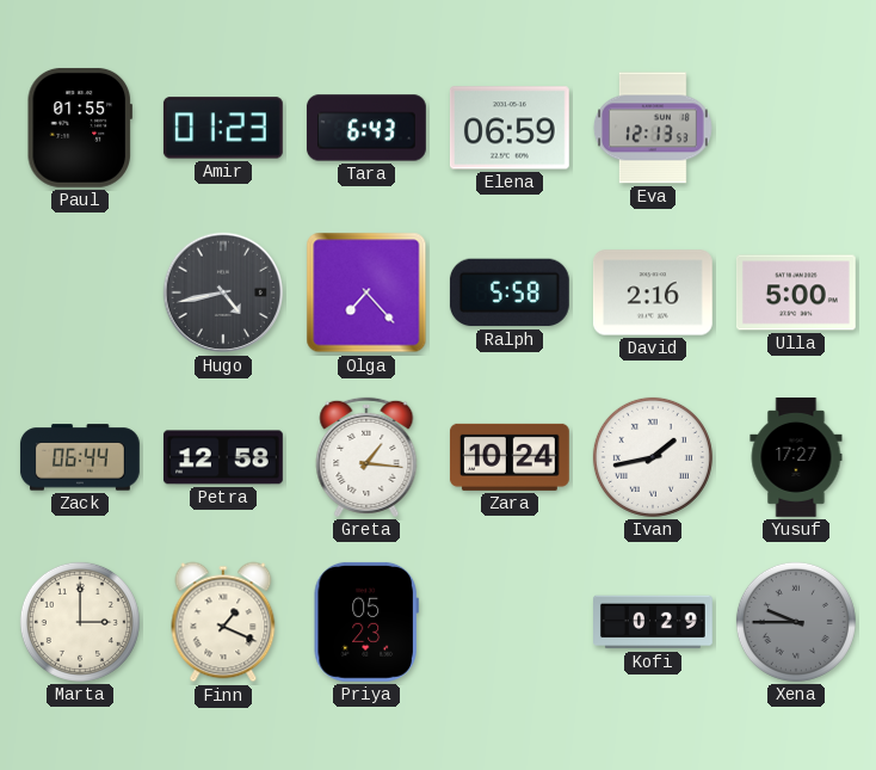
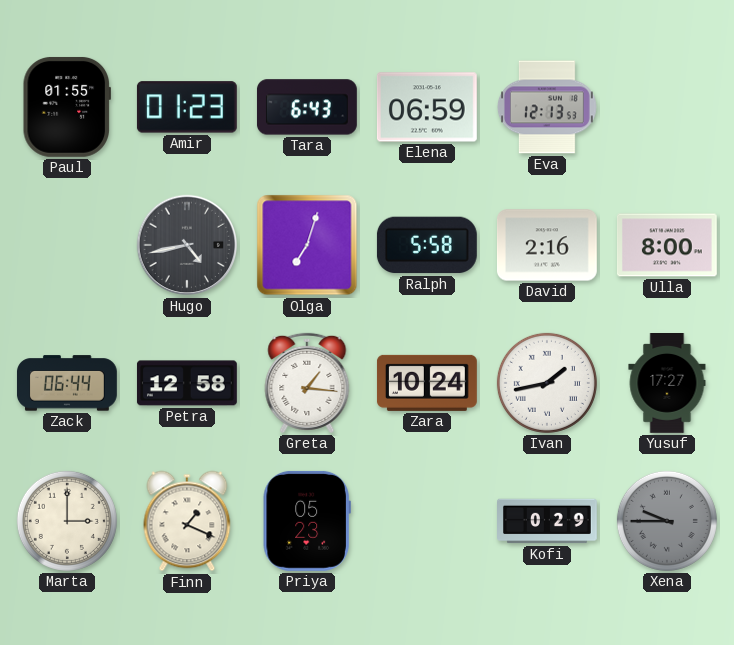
Olga: 7:23 -> 7:03 (307, 245)
Ulla: 5:00 -> 8:00 (667, 245)
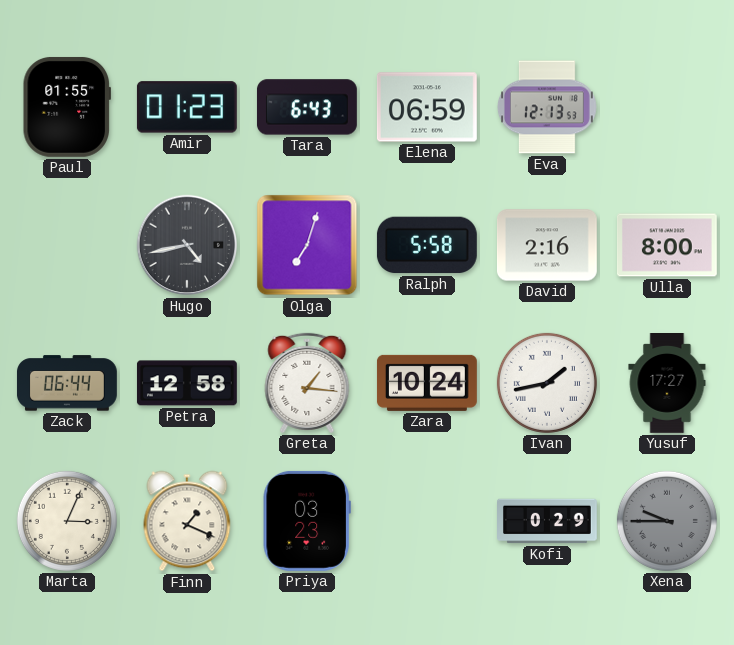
Marta: 3:00 -> 3:04 (67, 521)
Priya: 05:23 -> 03:23 (307, 521)
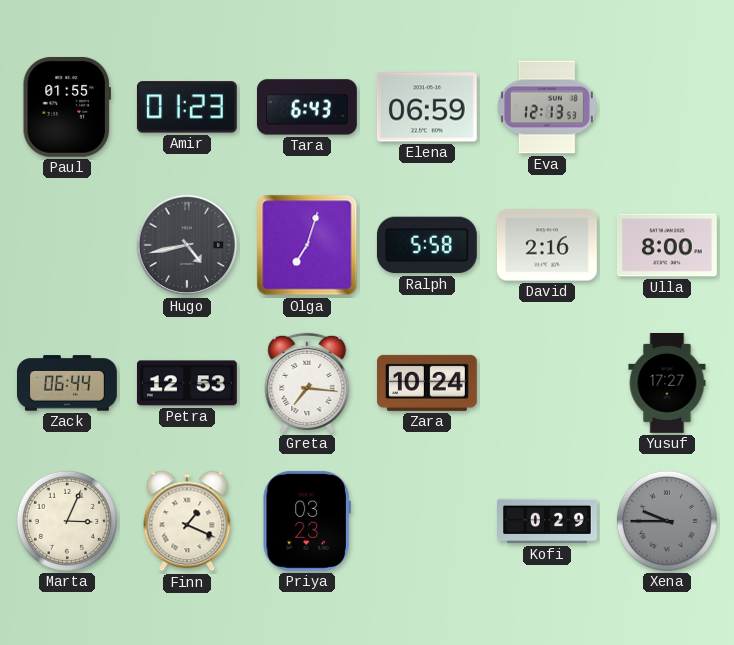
Petra: 12:58 -> 12:53 (187, 383)
Greta: 1:16 -> 7:16 (307, 383)
Ivan: 1:43 -> none (547, 383)
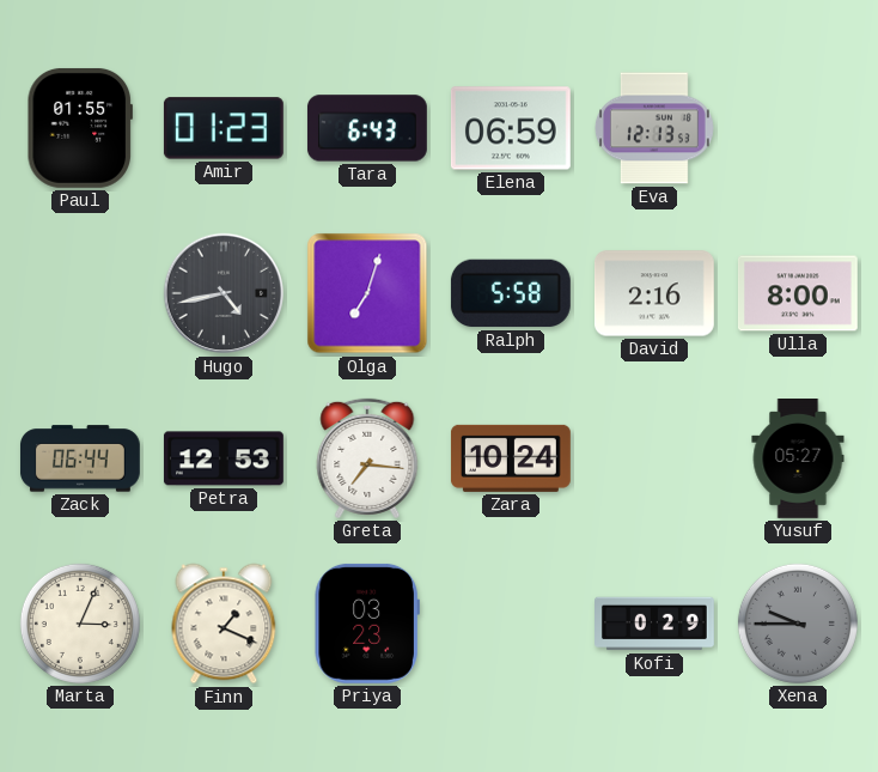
Yusuf: 17:27 -> 05:27 (798, 460)
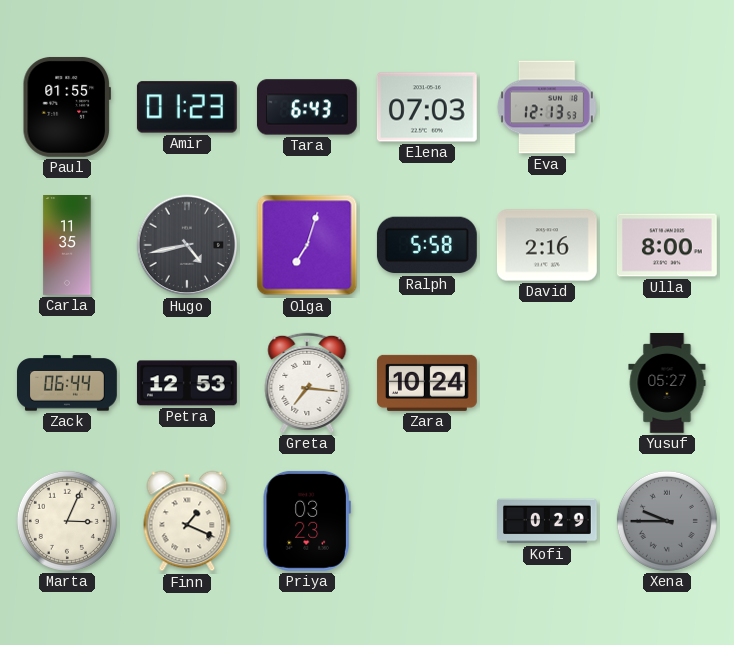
Elena: 06:59 -> 07:03 (427, 107)
Carla: none -> 11:35 (67, 246)
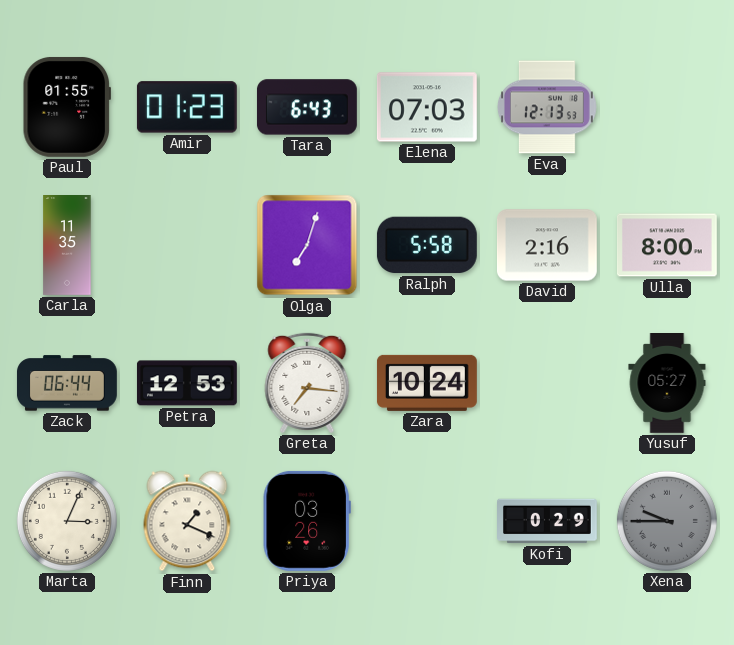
Hugo: 4:43 -> none (187, 245)
Priya: 03:23 -> 03:26 (307, 521)
